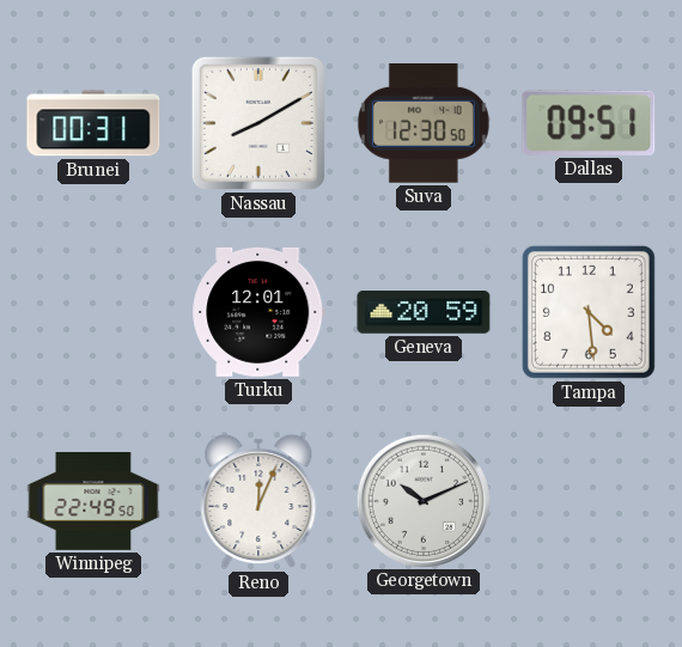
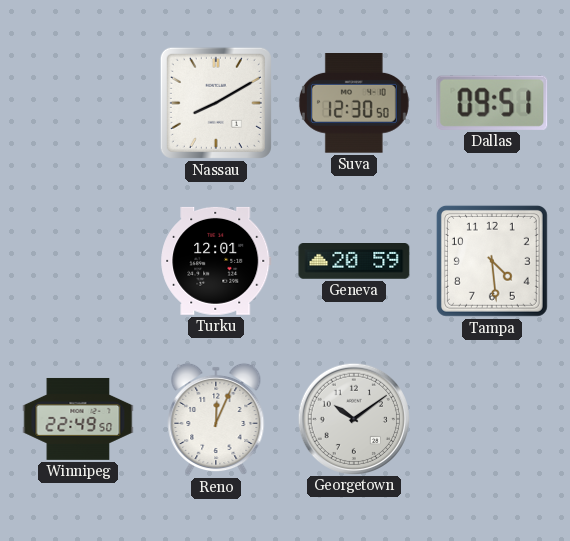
Brunei: 00:31 -> none (93, 123)
Georgetown: 10:11 -> 10:09 (353, 418)
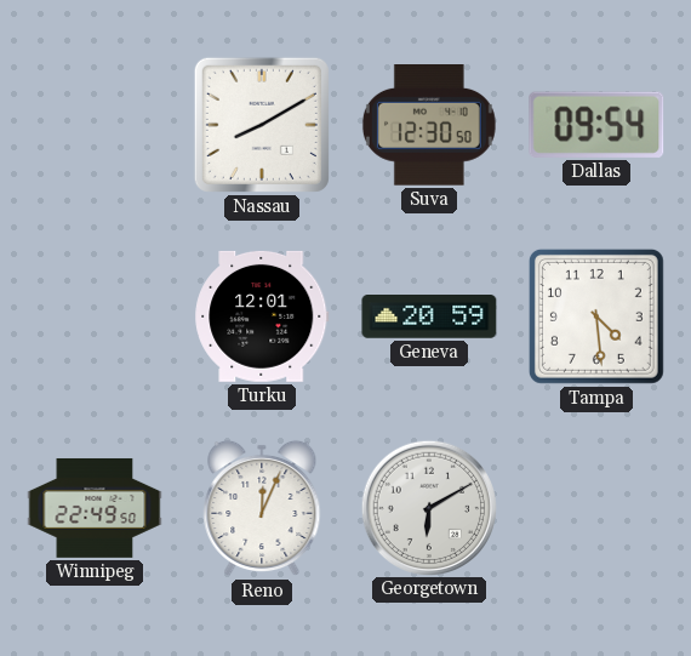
Dallas: 09:51 -> 09:54 (596, 125)
Georgetown: 10:09 -> 6:10 (428, 507)
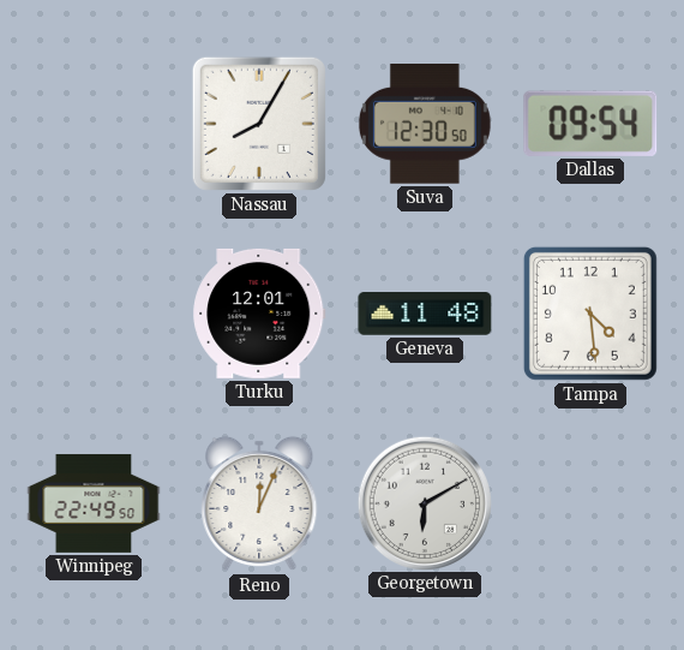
Nassau: 8:10 -> 8:05 (259, 124)
Geneva: 20:59 -> 11:48 (425, 315)
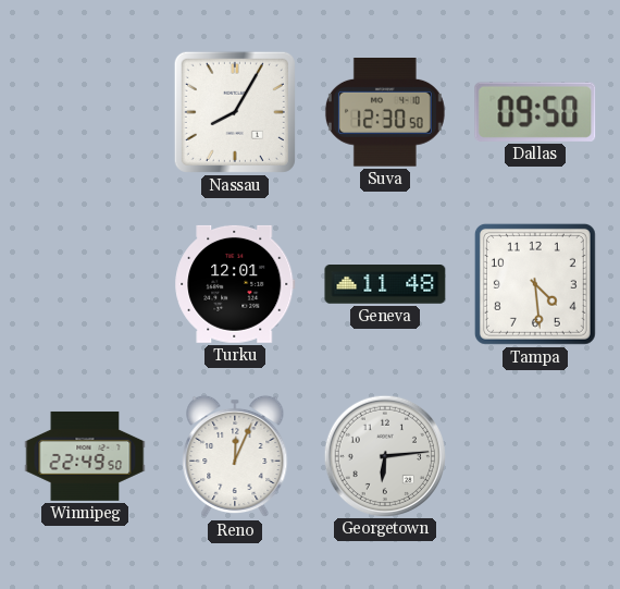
Dallas: 09:54 -> 09:50 (535, 112)
Georgetown: 6:10 -> 6:14 (384, 455)
